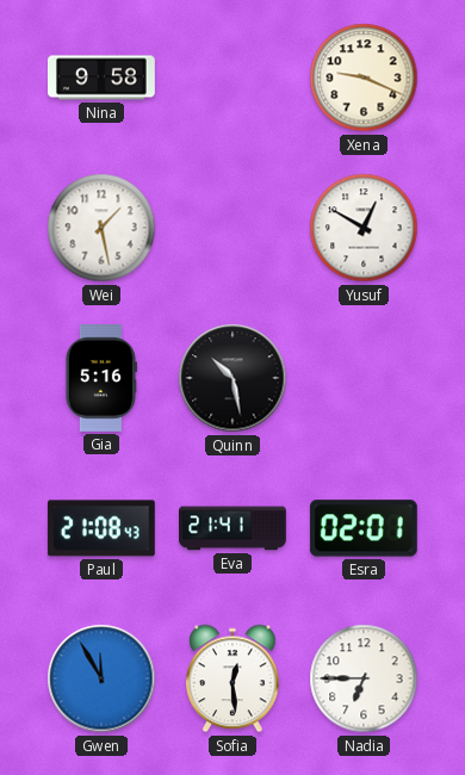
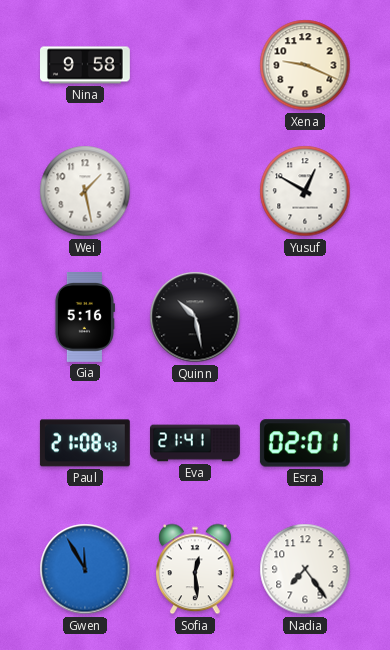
Nadia: 6:45 -> 7:24 (305, 569)
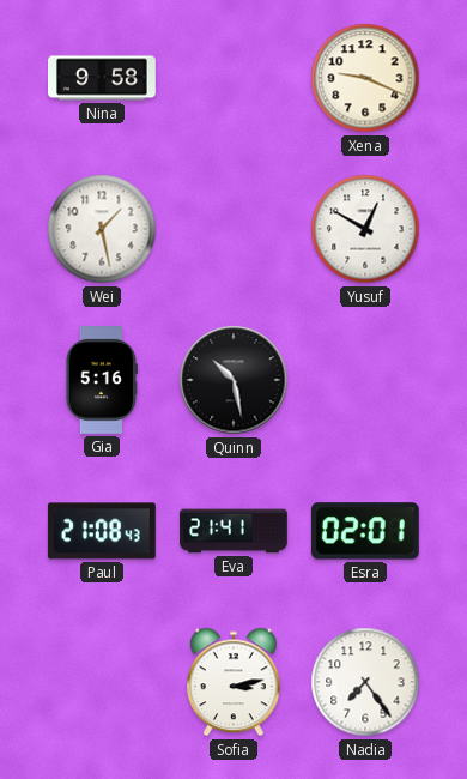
Gwen: 11:55 -> none (85, 569)
Sofia: 12:29 -> 3:13 (235, 682)
